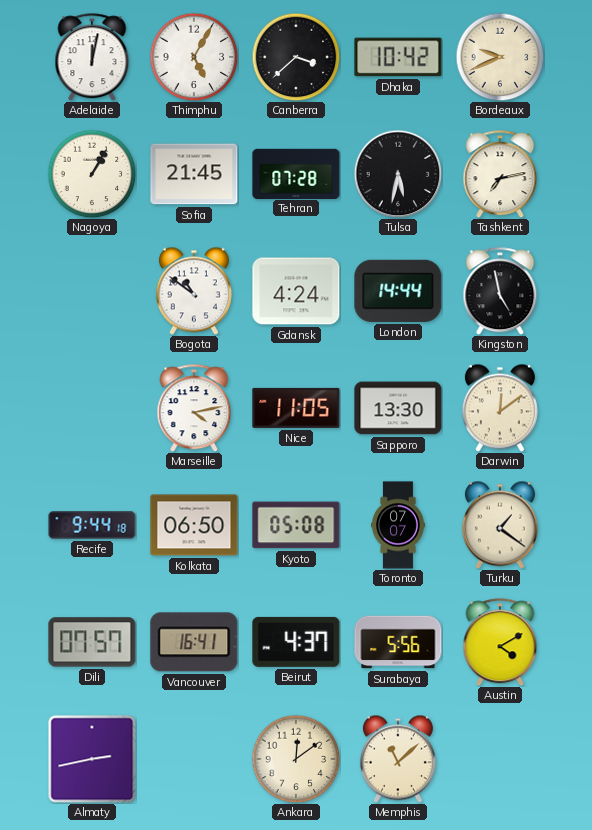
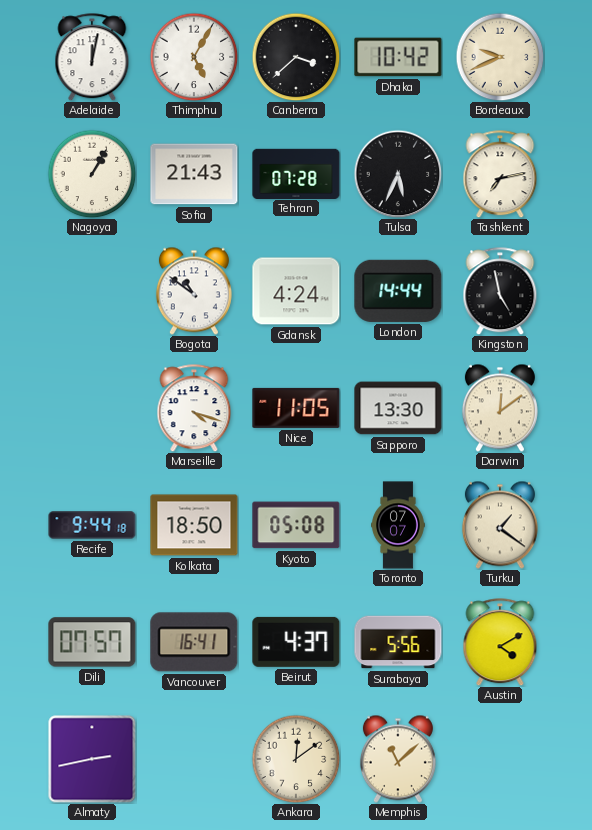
Sofia: 21:45 -> 21:43 (194, 174)
Tulsa: 5:32 -> 5:34 (398, 174)
Marseille: 4:13 -> 4:18 (194, 408)
Kolkata: 06:50 -> 18:50 (194, 525)
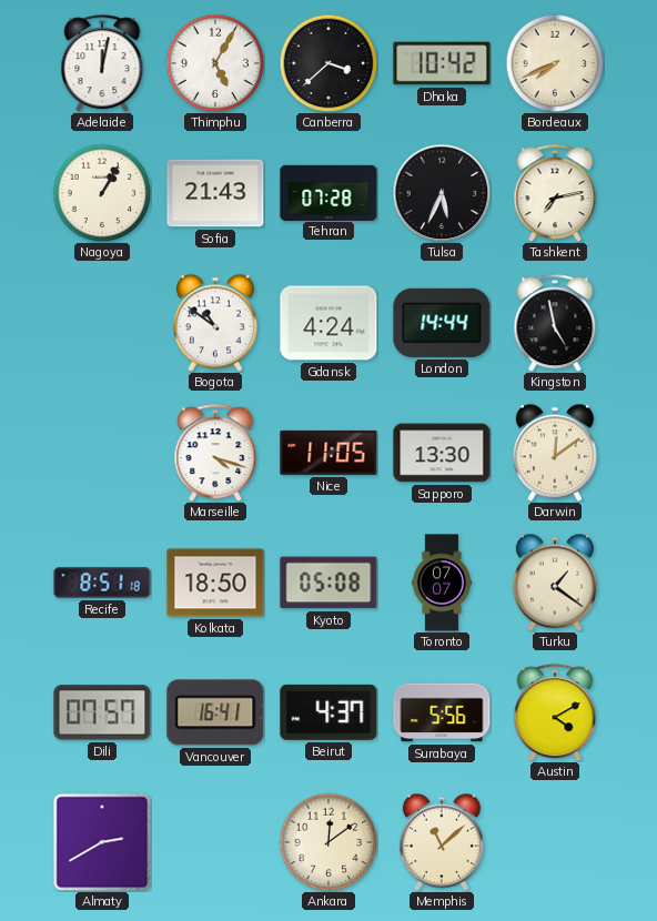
Bordeaux: 9:41 -> 7:41 (555, 63)
Recife: 9:44 -> 8:51 (102, 583)
Almaty: 2:43 -> 2:40 (102, 842)
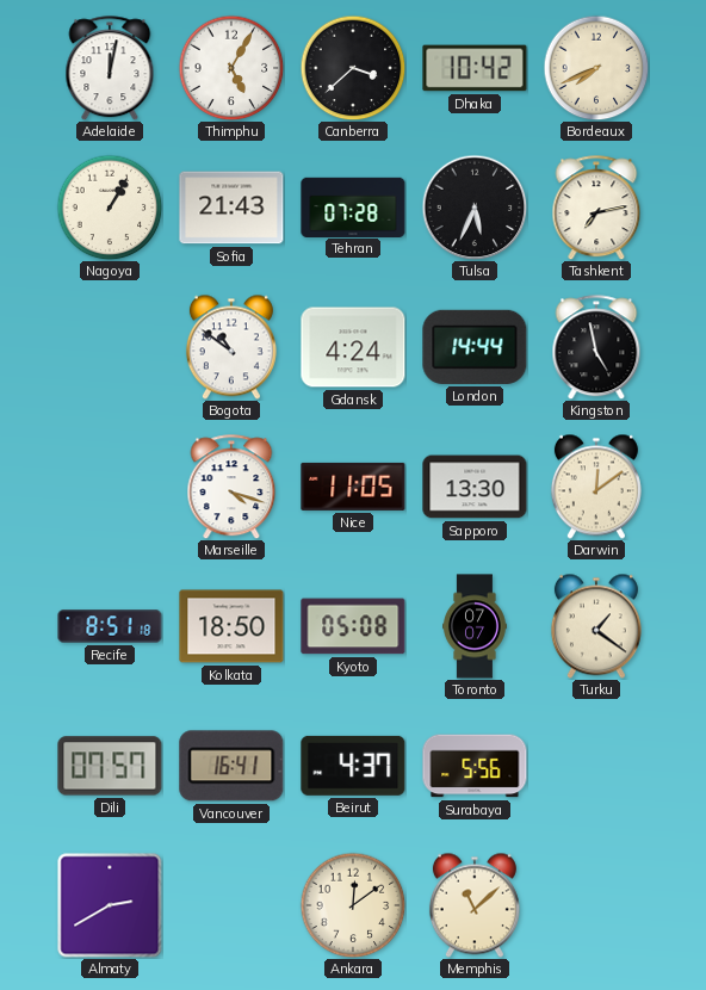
Austin: 4:10 -> none (555, 712)
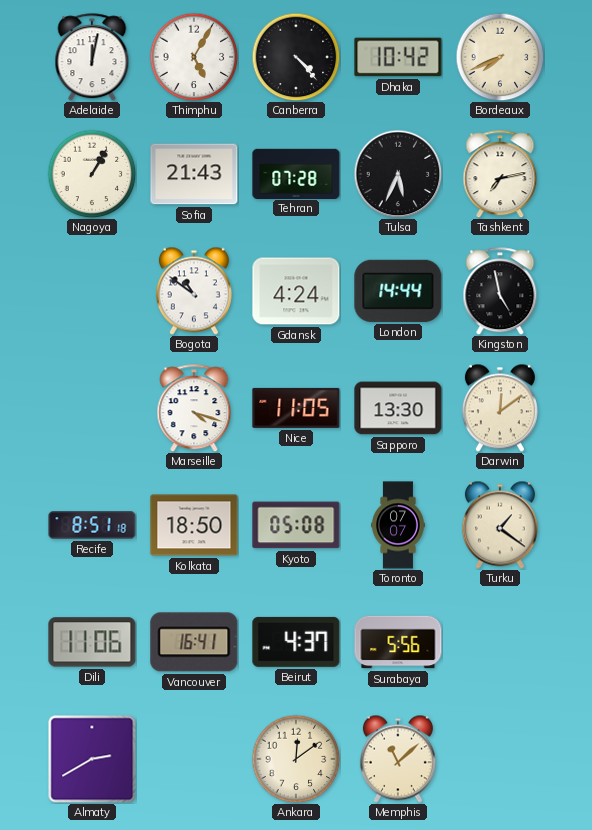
Canberra: 3:38 -> 4:23 (296, 57)
Dili: 07:57 -> 11:06 (92, 642)
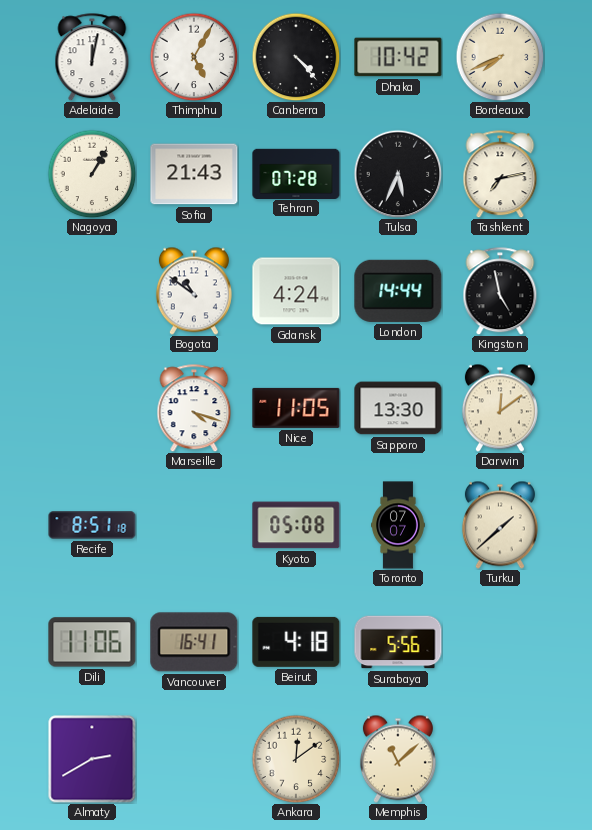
Kolkata: 18:50 -> none (194, 525)
Turku: 1:21 -> 1:38 (500, 525)
Beirut: 4:37 -> 4:18 (296, 642)
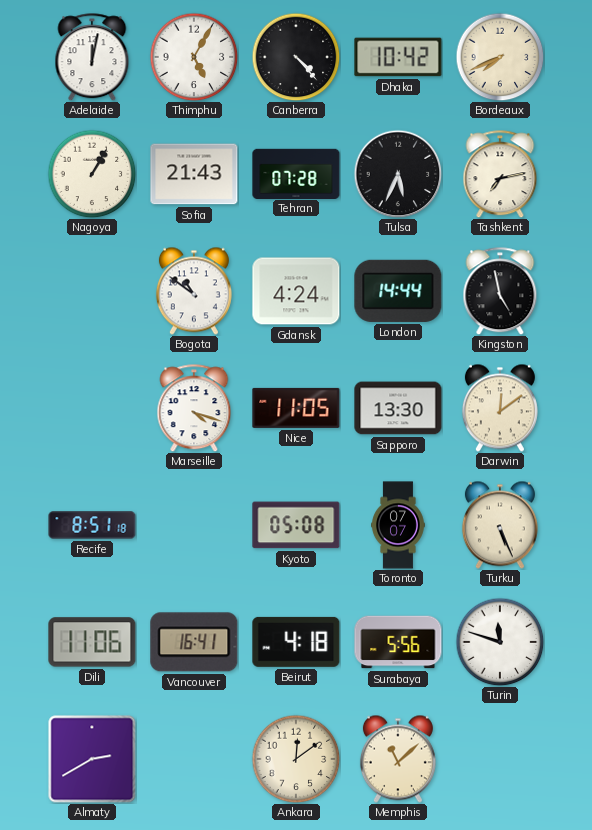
Turku: 1:38 -> 5:26 (500, 525)
Turin: none -> 11:48 (500, 642)
